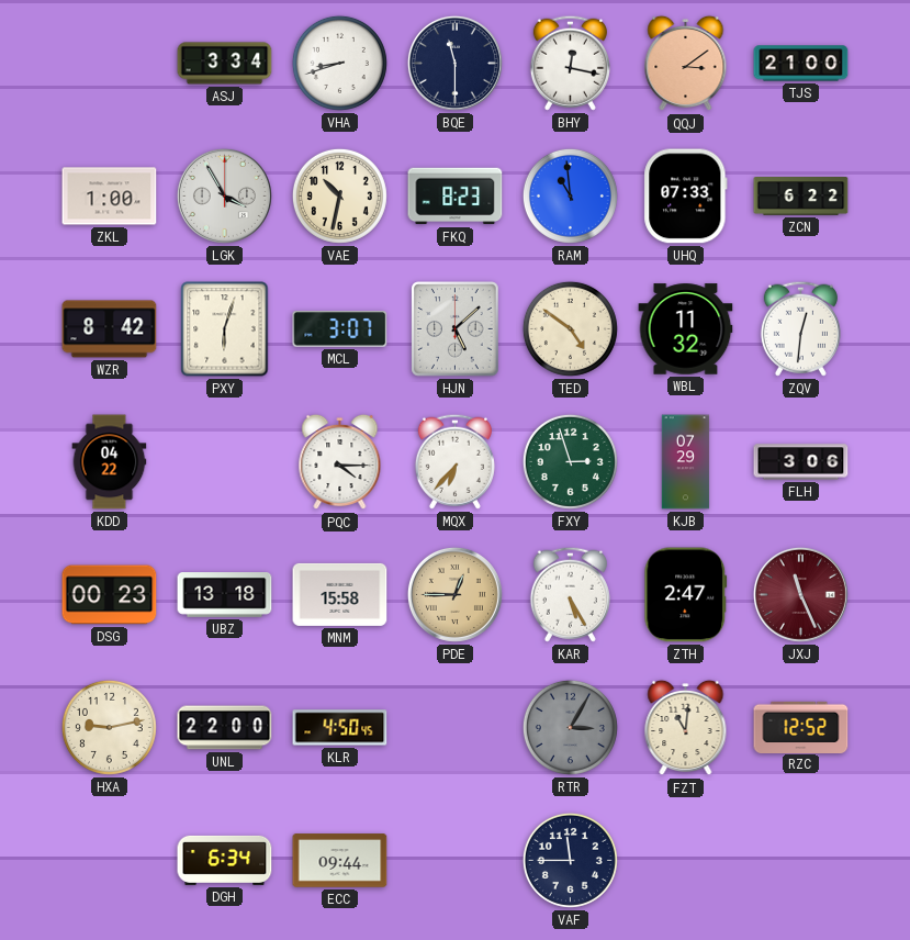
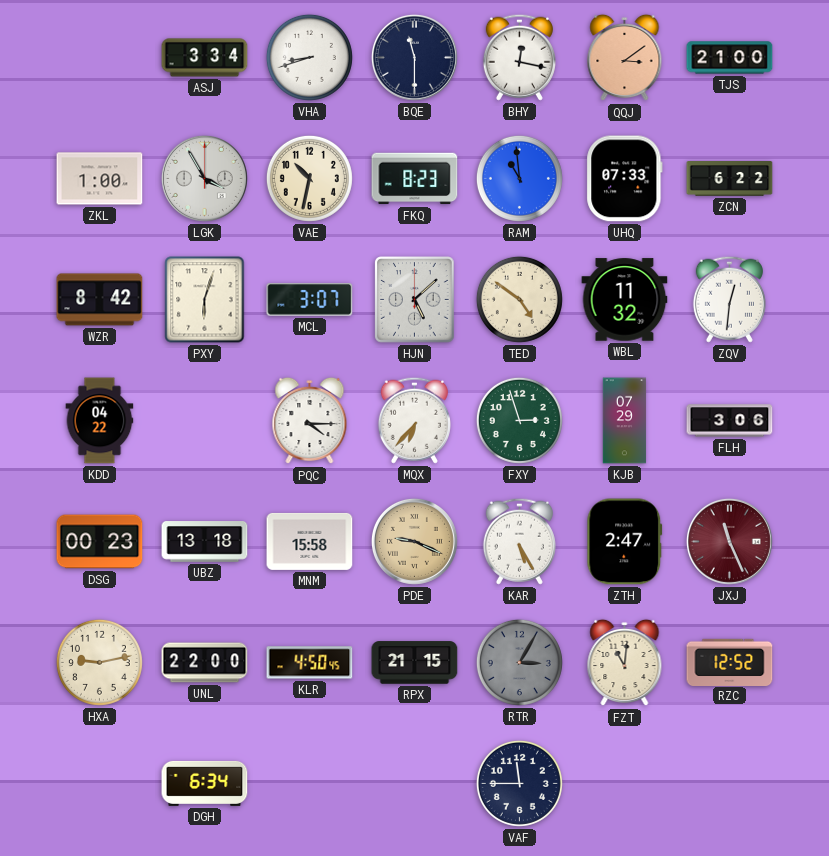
PDE: 12:45 -> 9:19 (414, 541)
RPX: none -> 21:15 (415, 663)
ECC: 09:44 -> none (340, 861)
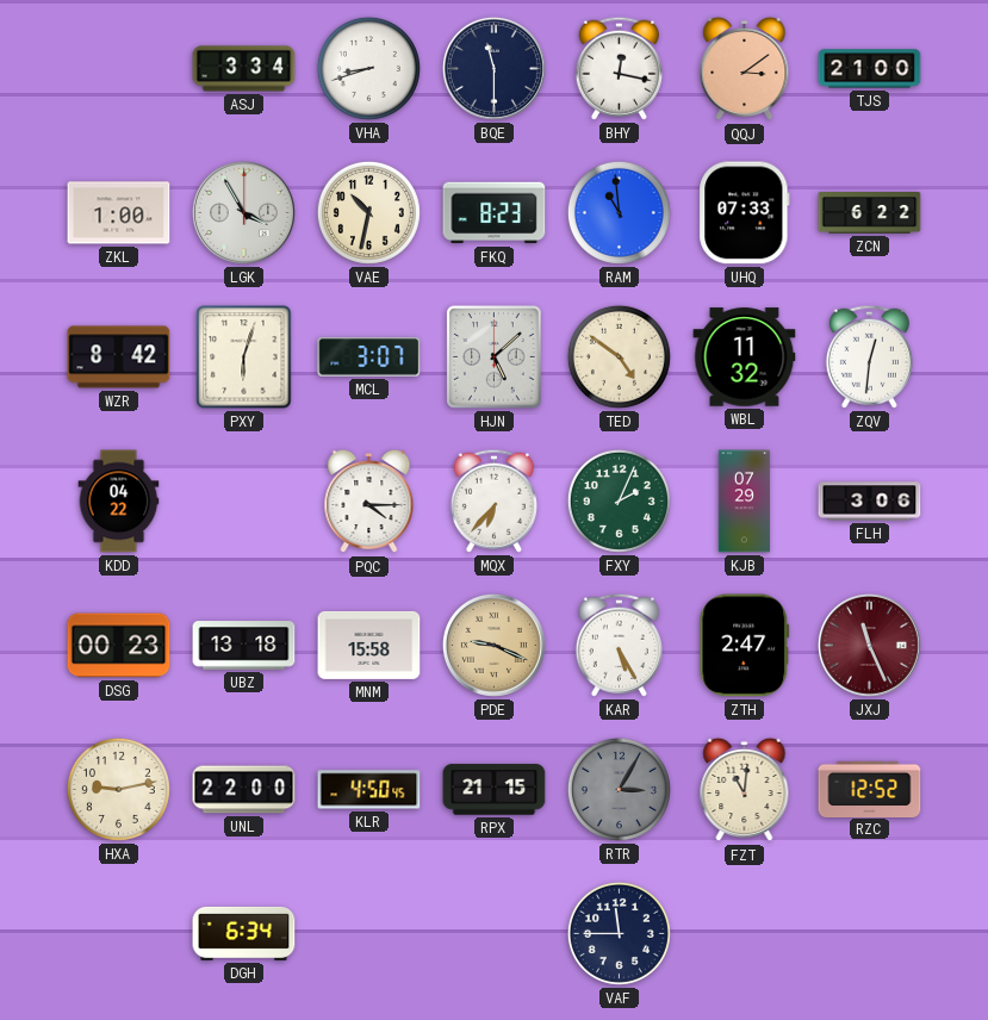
FXY: 2:57 -> 2:04 (619, 500)
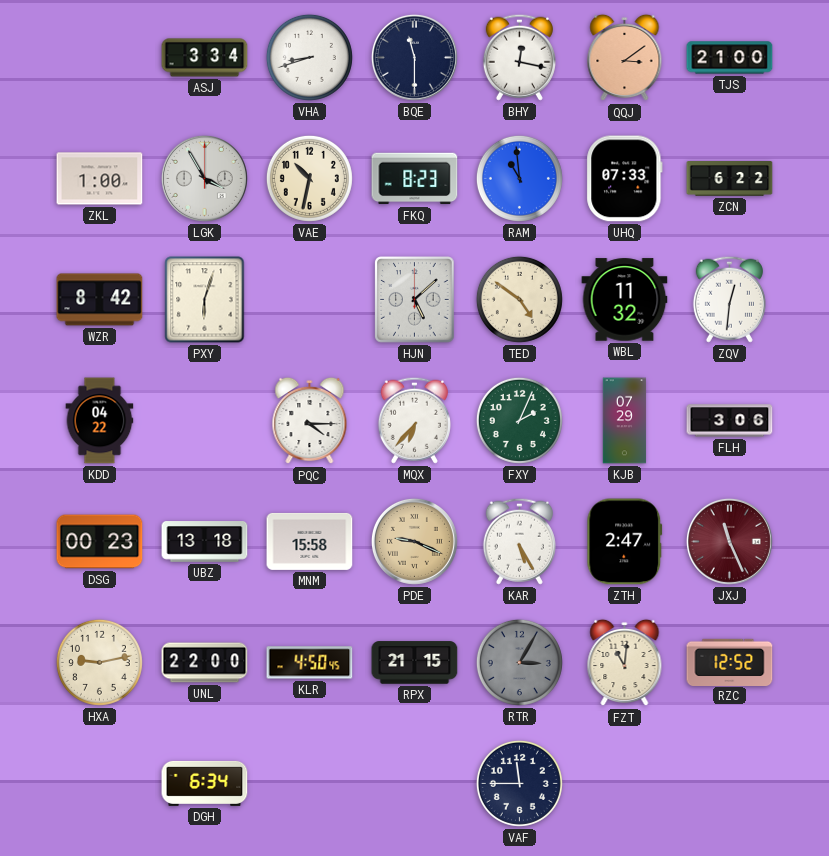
MCL: 3:07 -> none (369, 357)
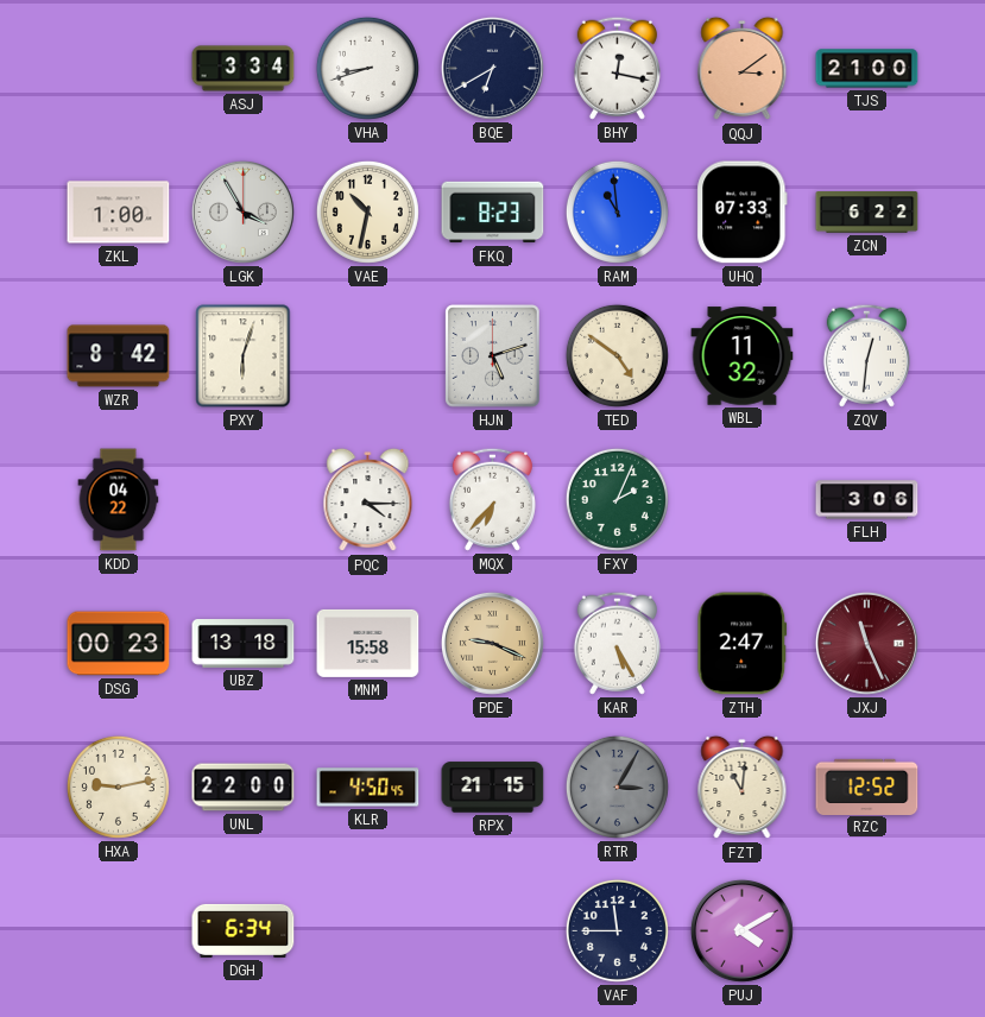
BQE: 11:30 -> 6:40 (492, 68)
HJN: 5:08 -> 5:12 (493, 356)
KJB: 07:29 -> none (625, 421)
PUJ: none -> 4:10 (741, 930)
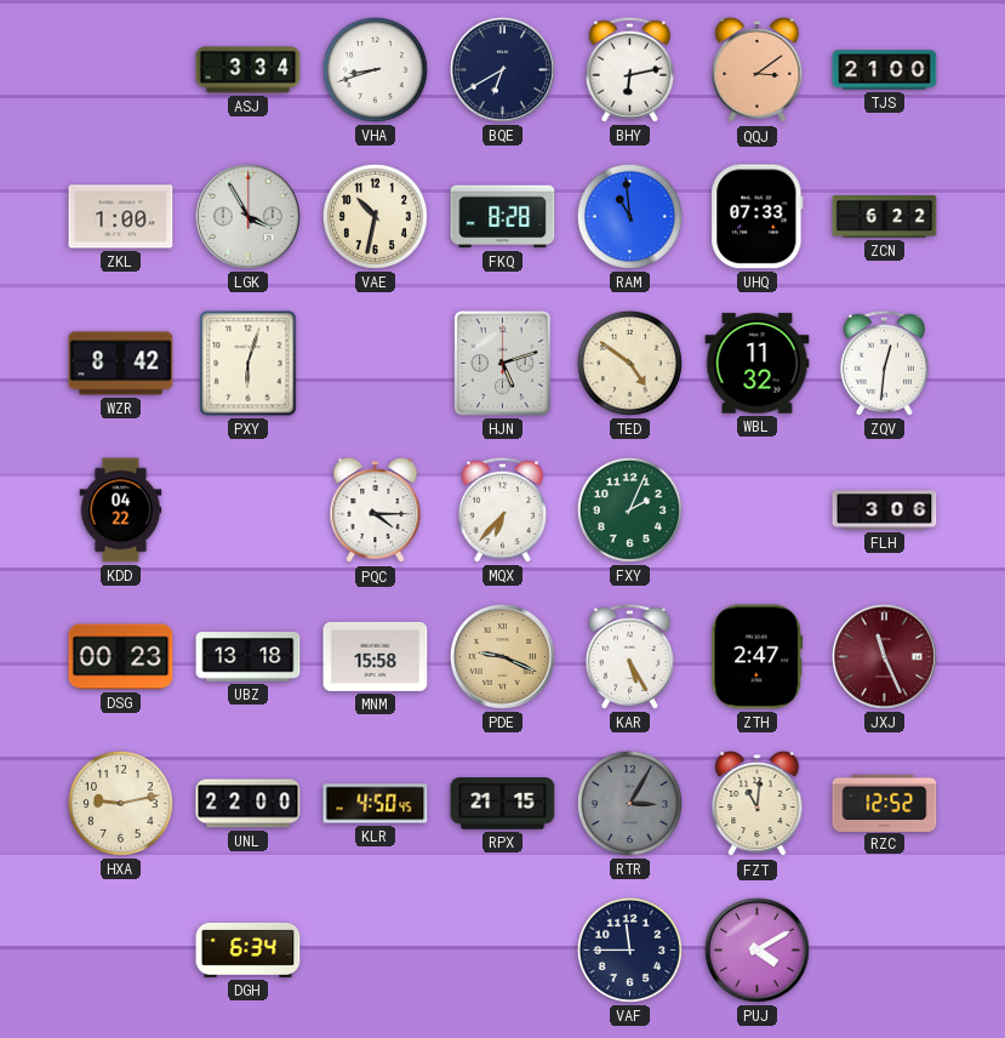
BHY: 12:17 -> 6:13 (629, 69)
FKQ: 8:23 -> 8:28 (503, 217)
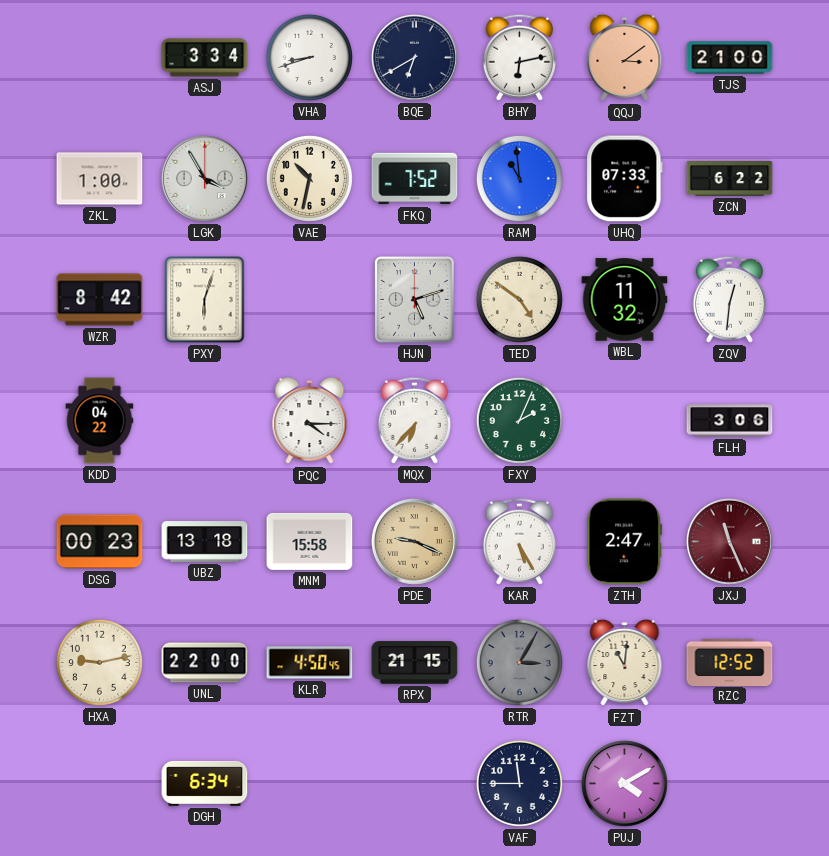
FKQ: 8:28 -> 7:52 (415, 179)
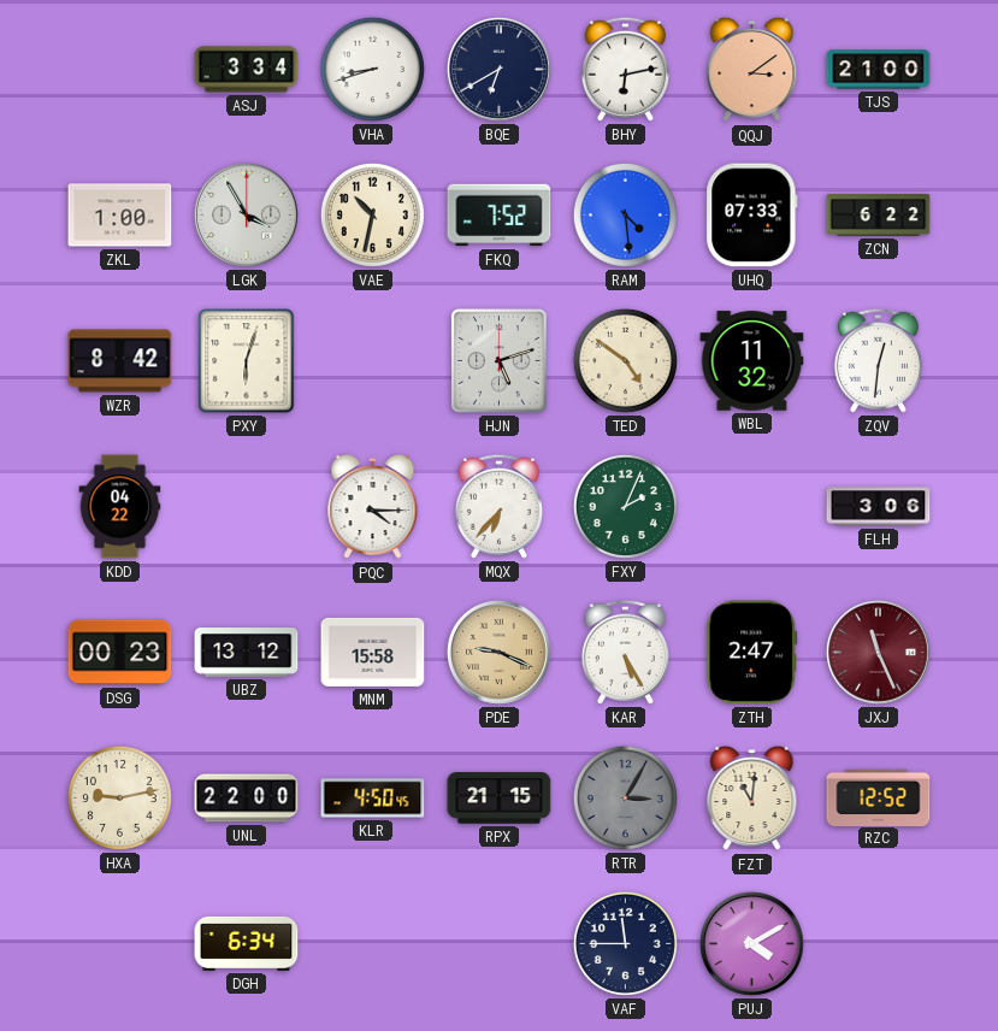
RAM: 10:59 -> 4:29 (625, 214)
UBZ: 13:18 -> 13:12 (247, 653)
